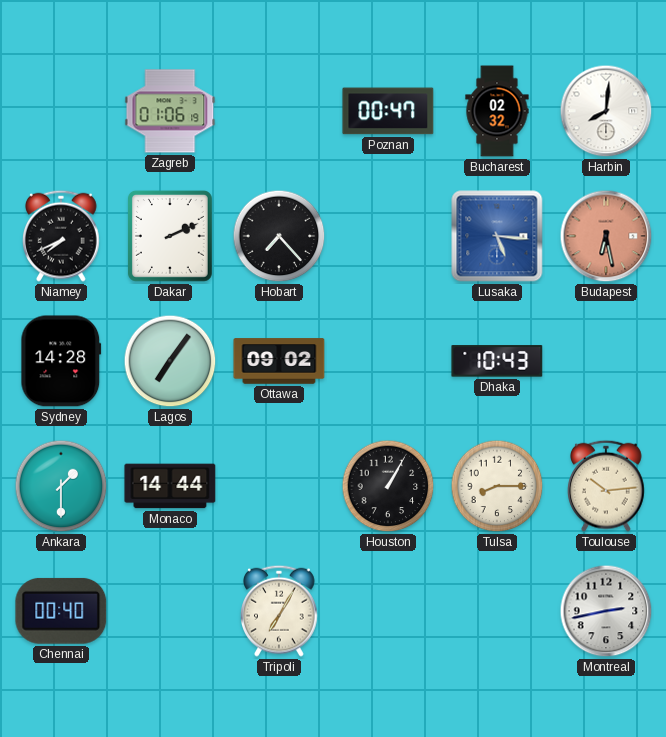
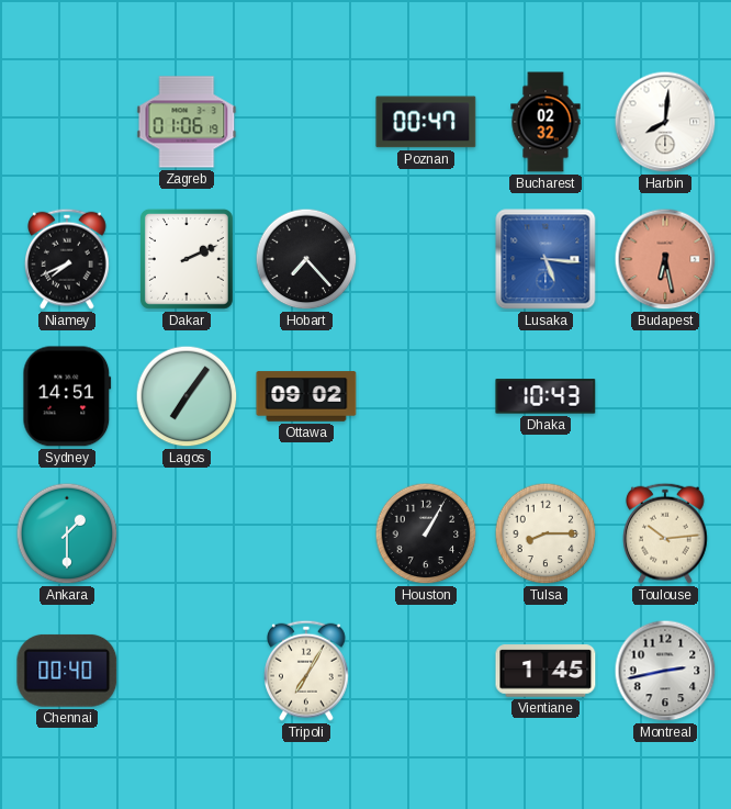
Sydney: 14:28 -> 14:51 (67, 396)
Monaco: 14:44 -> none (170, 486)
Vientiane: none -> 1:45 (546, 671)
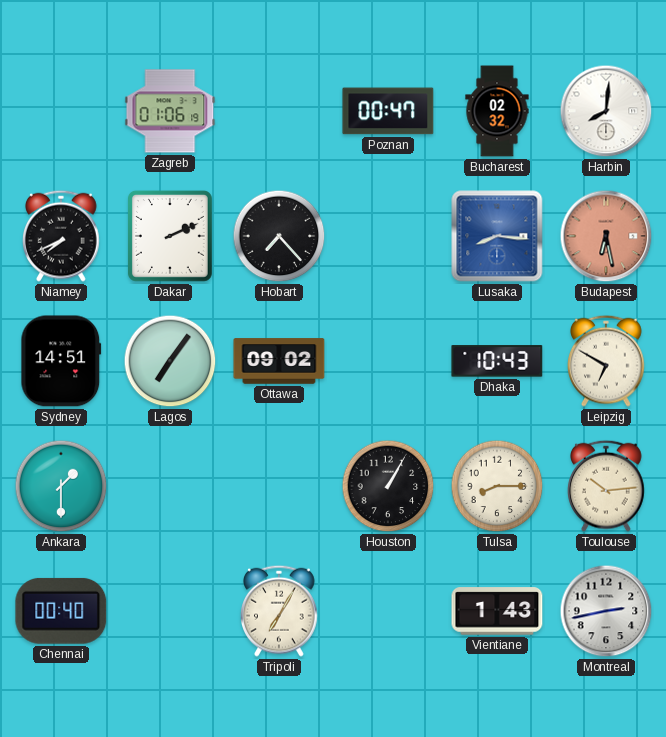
Lusaka: 5:16 -> 8:16 (497, 236)
Leipzig: none -> 6:50 (607, 361)
Vientiane: 1:45 -> 1:43 (497, 611)
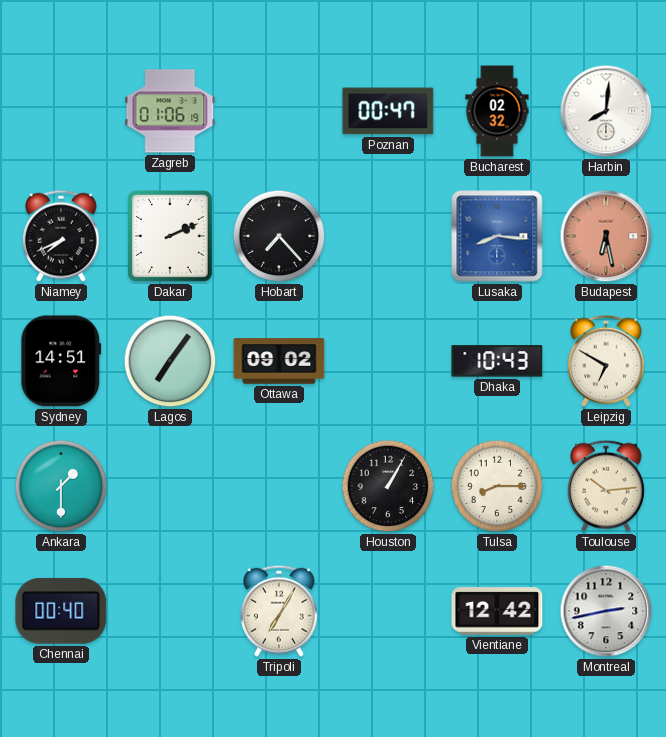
Vientiane: 1:43 -> 12:42 (497, 611)
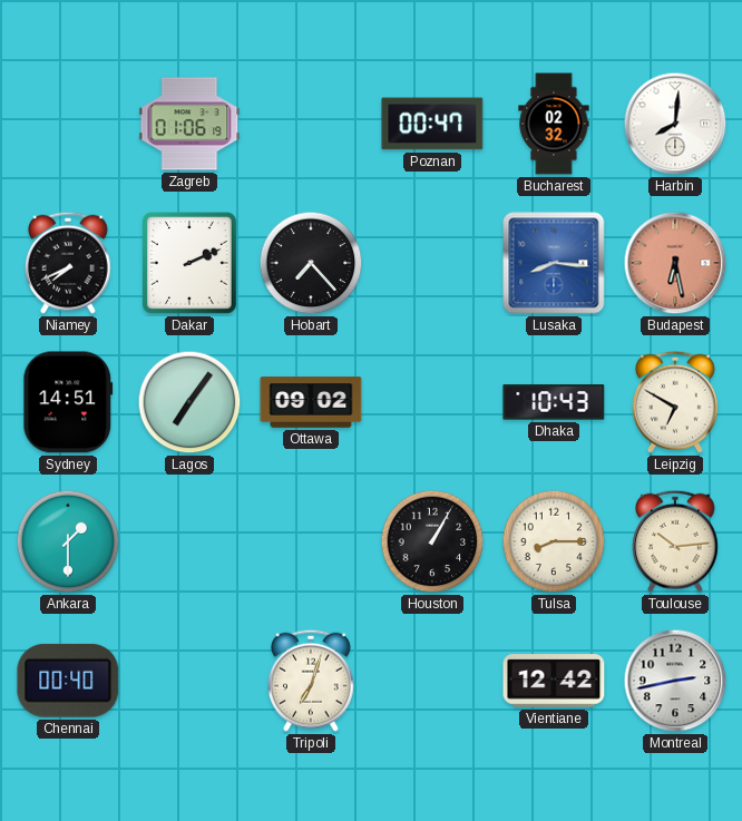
Tripoli: 7:05 -> 7:03 (312, 681)
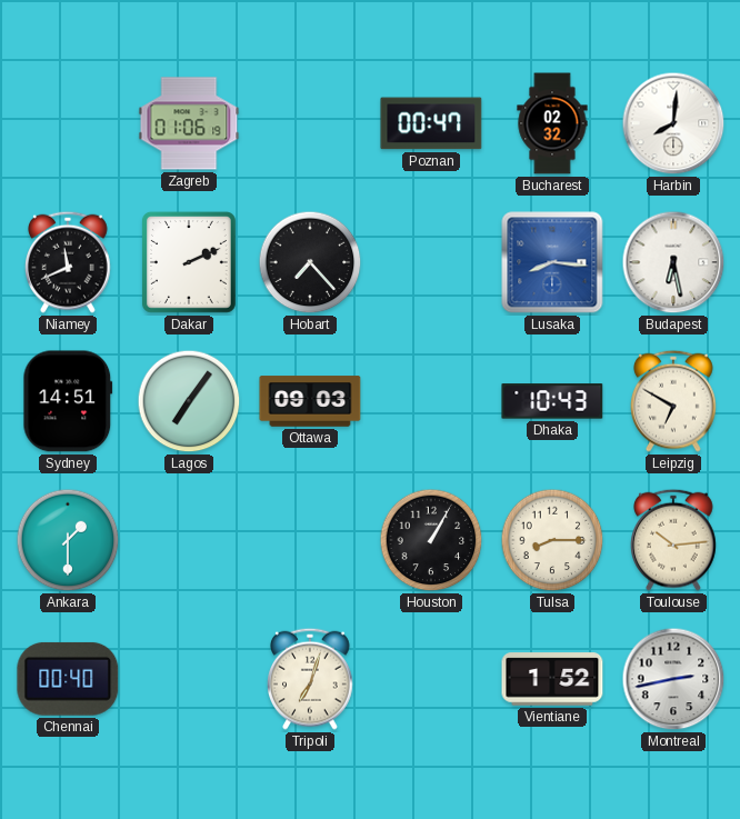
Niamey: 7:41 -> 11:41 (69, 262)
Budapest dial: salmon -> white (673, 262)
Ottawa: 09:02 -> 09:03 (310, 401)
Vientiane: 12:42 -> 1:52 (552, 679)
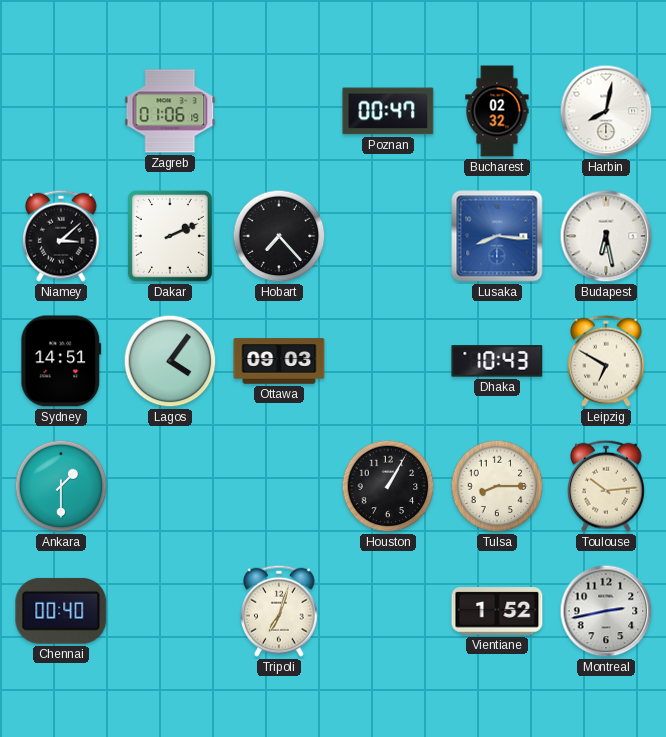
Harbin: 8:01 -> 8:02 (606, 111)
Niamey: 11:41 -> 3:08 (62, 236)
Lagos: 7:06 -> 4:06 (170, 361)
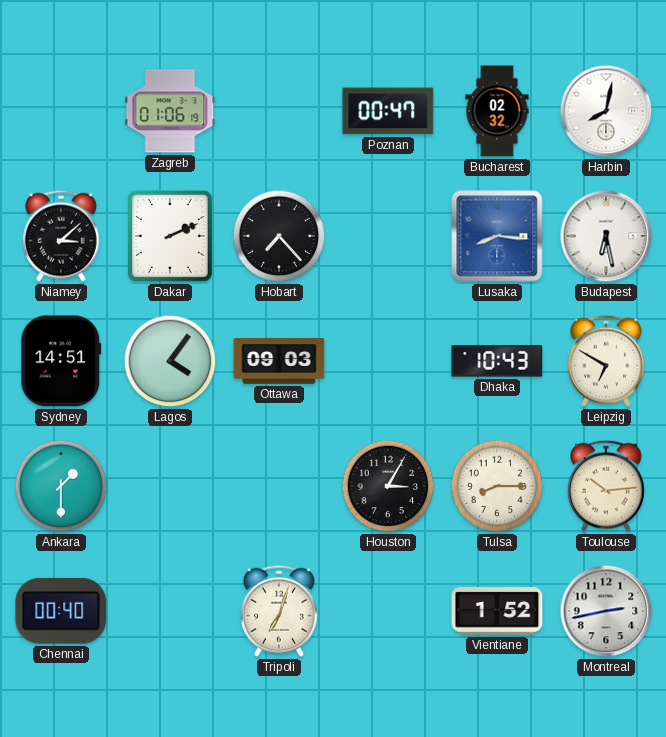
Houston: 1:05 -> 3:05 (388, 486)
